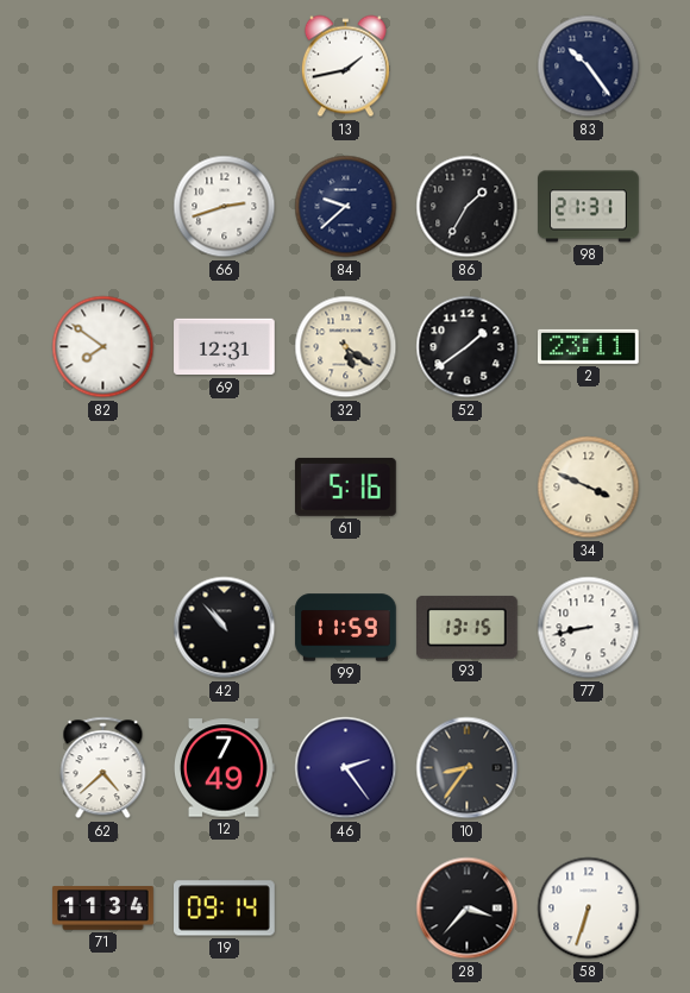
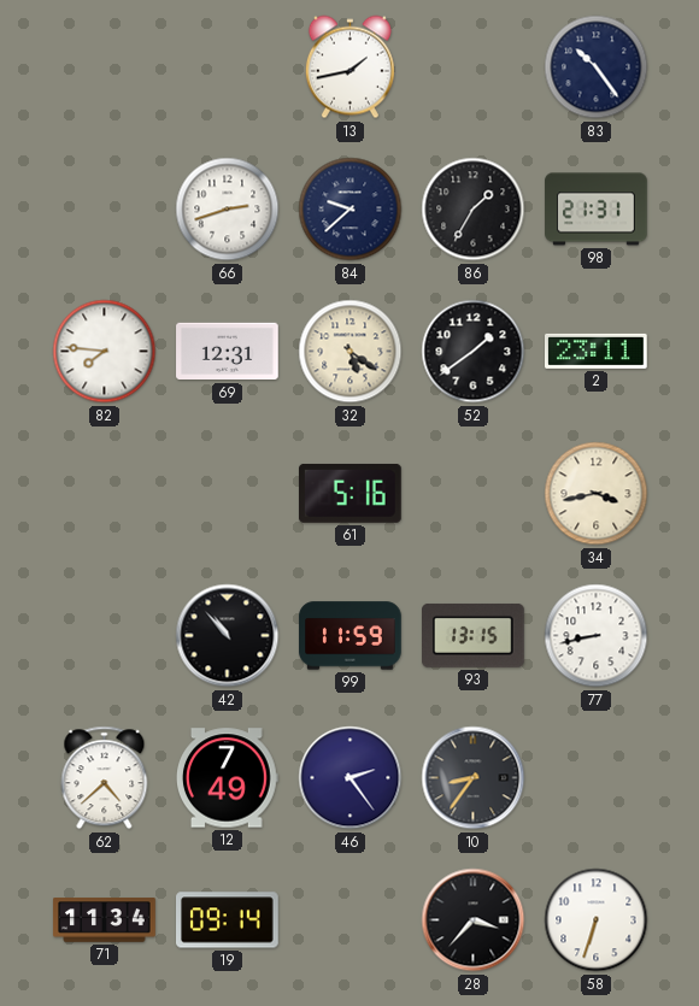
82: 7:51 -> 7:46 (105, 352)
34: 3:49 -> 3:43 (597, 494)
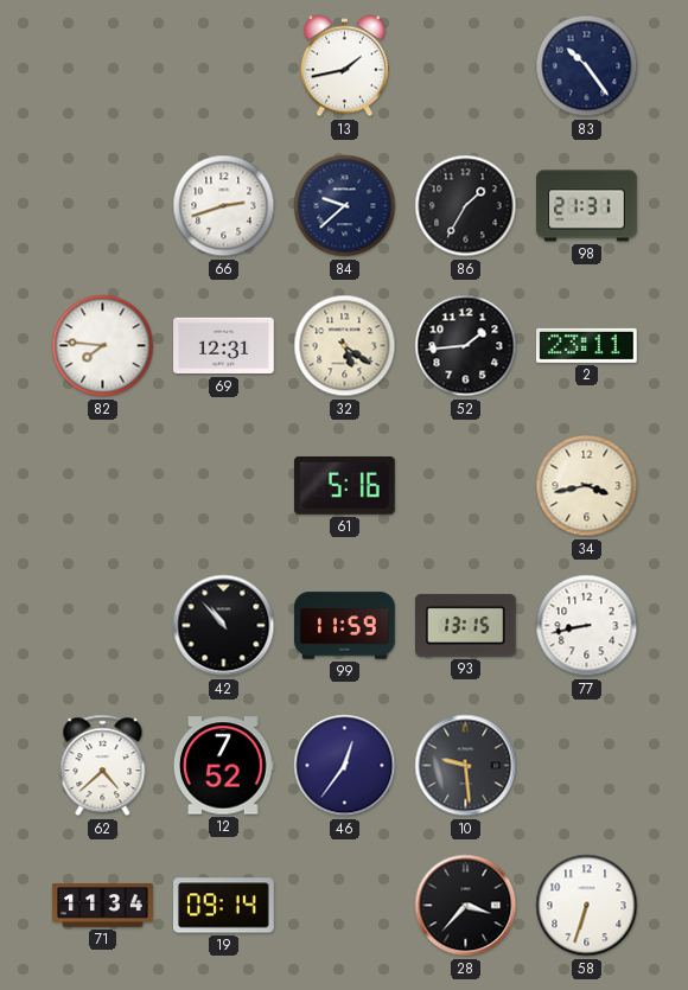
52: 1:39 -> 1:44 (466, 346)
12: 7:49 -> 7:52 (224, 766)
46: 2:24 -> 12:36 (345, 766)
10: 8:36 -> 9:29 (466, 766)
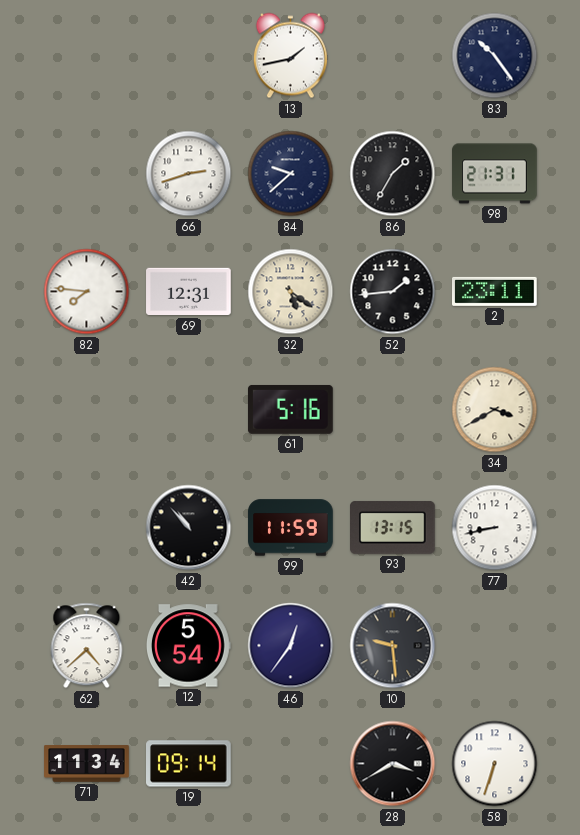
34: 3:43 -> 3:40 (495, 410)
12: 7:52 -> 5:54 (189, 646)
28: 3:37 -> 3:40 (393, 764)
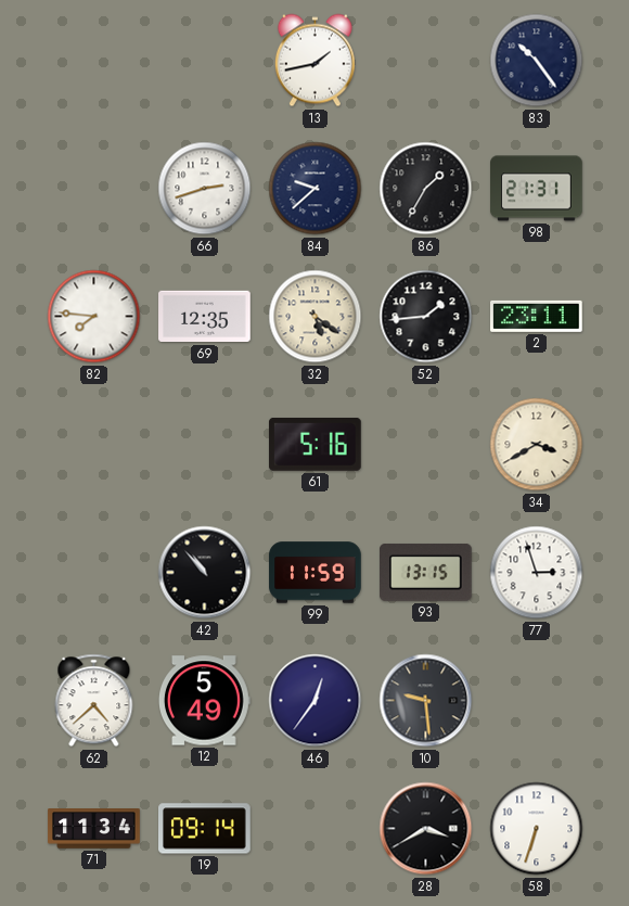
69: 12:31 -> 12:35 (205, 317)
77: 8:43 -> 2:57 (537, 573)
12: 5:54 -> 5:49 (205, 701)
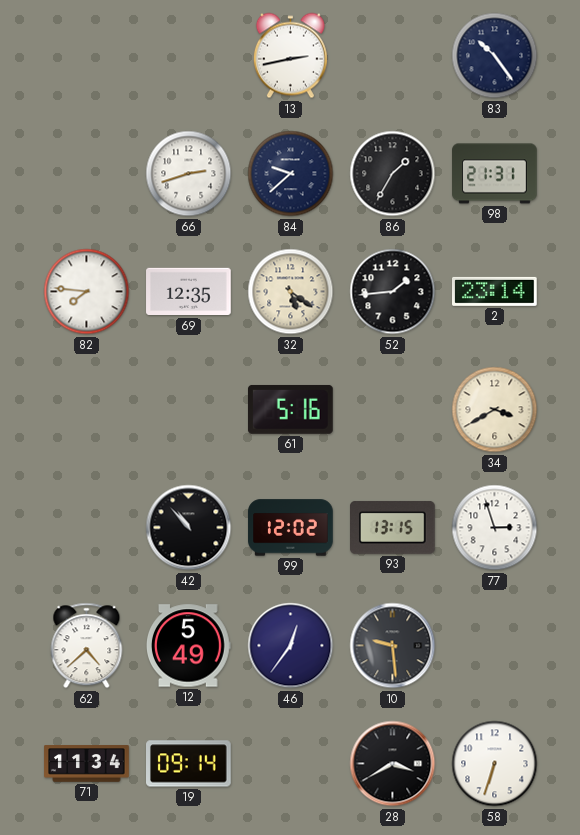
13: 1:43 -> 2:43 (290, 56)
2: 23:11 -> 23:14 (495, 291)
99: 11:59 -> 12:02 (291, 528)
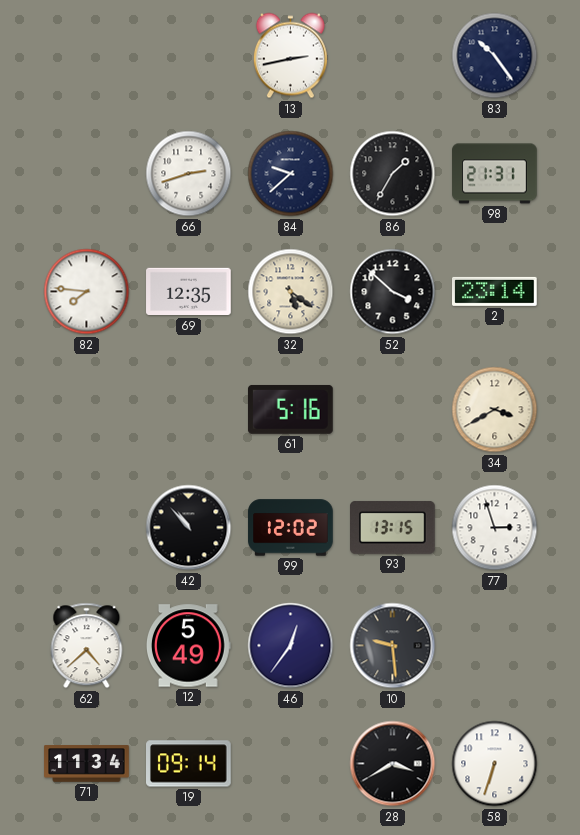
52: 1:44 -> 3:52 (393, 292)
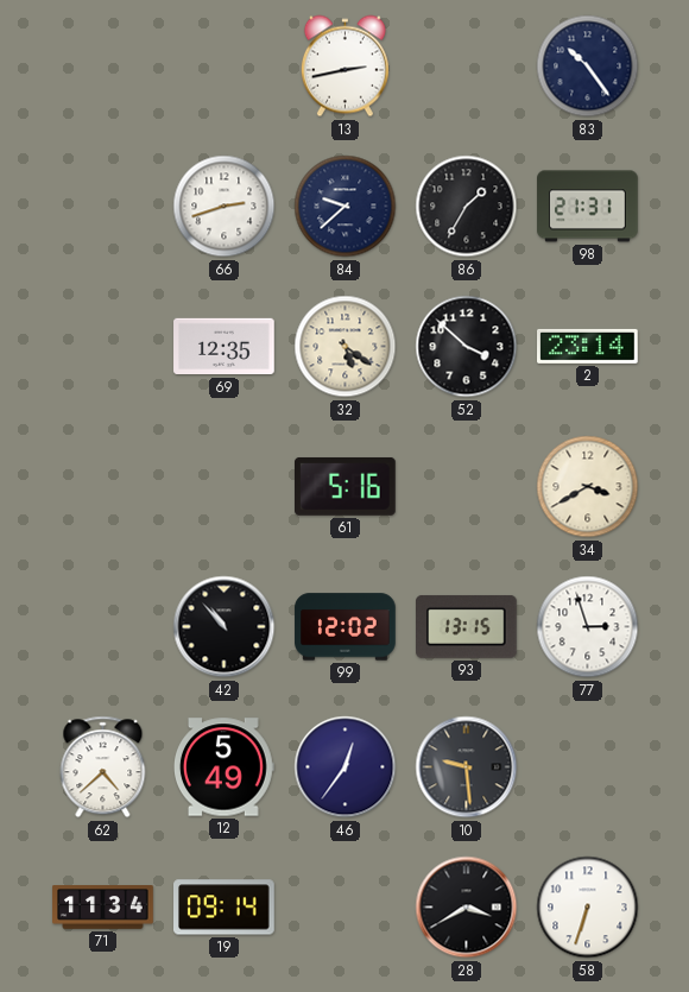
82: 7:46 -> none (87, 292)
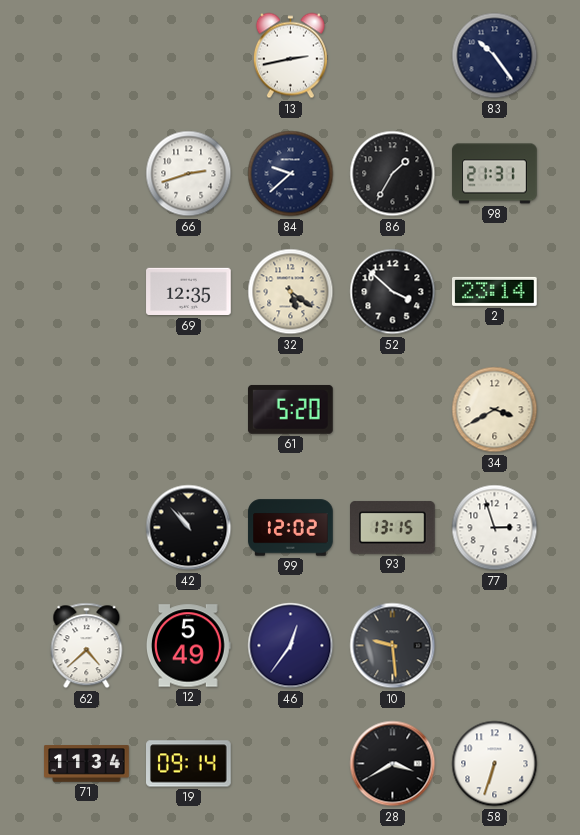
61: 5:16 -> 5:20 (291, 409)
